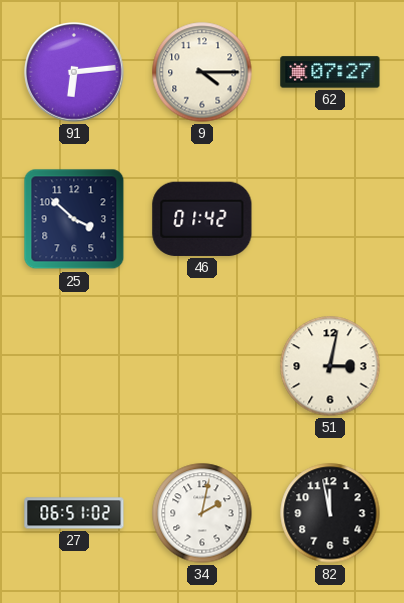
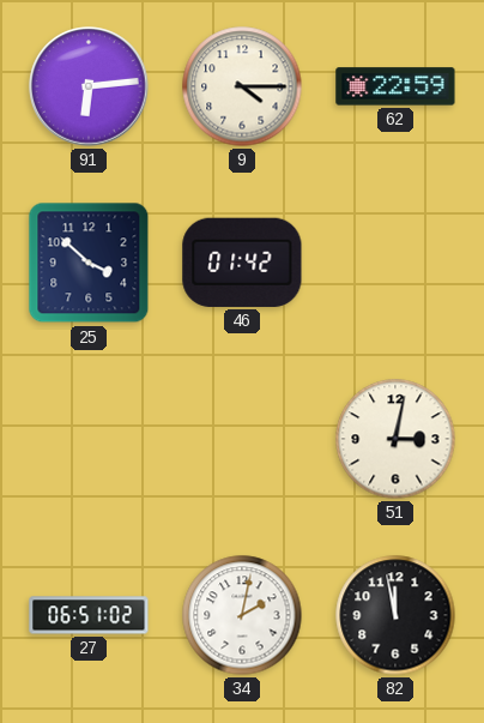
62: 07:27 -> 22:59 (395, 86)
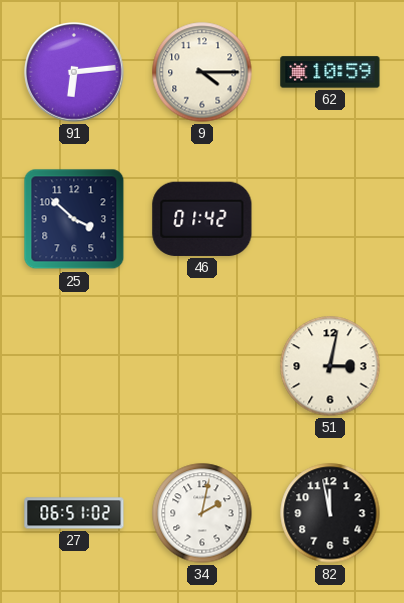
62: 22:59 -> 10:59 (330, 72)
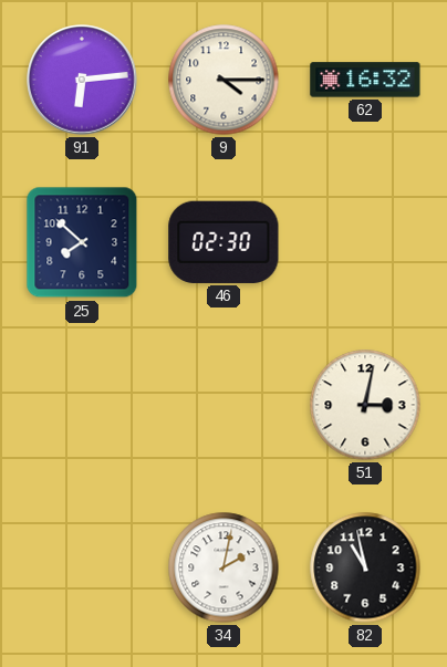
62: 10:59 -> 16:32 (365, 80)
25: 3:52 -> 7:52 (82, 242)
46: 01:42 -> 02:30 (224, 242)
27: 06:51 -> none (74, 513)
82: 11:58 -> 10:58 (365, 567)
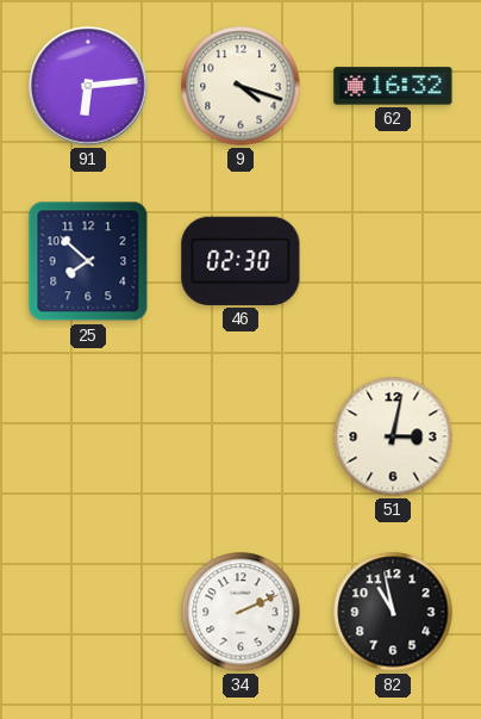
9: 4:15 -> 4:18 (240, 86)
34: 2:02 -> 2:11 (240, 612)
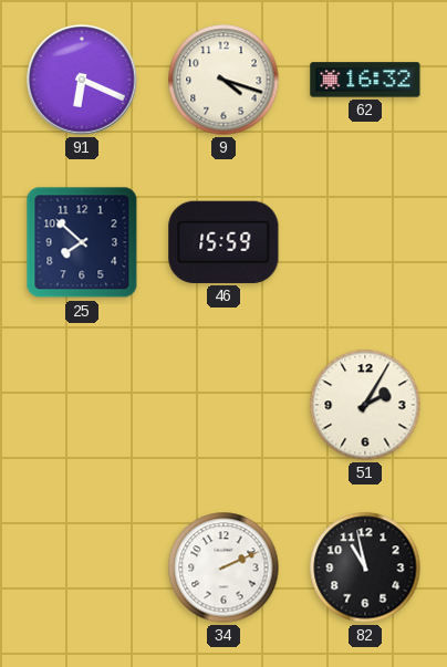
91: 6:14 -> 6:19 (82, 80)
46: 02:30 -> 15:59 (224, 242)
51: 3:02 -> 2:05 (365, 405)
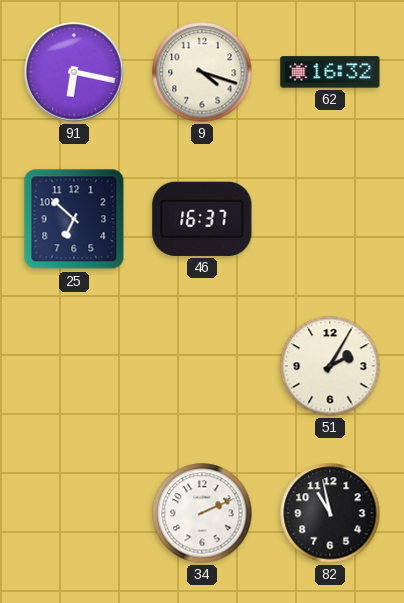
91: 6:19 -> 6:17 (74, 72)
25: 7:52 -> 6:52 (74, 219)
46: 15:59 -> 16:37 (202, 219)
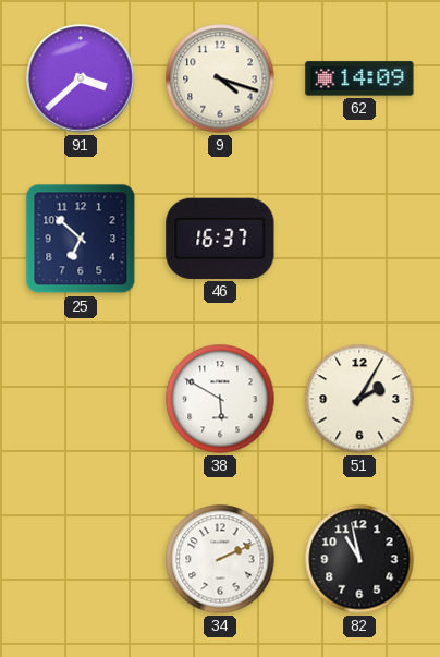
91: 6:17 -> 3:38 (81, 78)
62: 16:32 -> 14:09 (359, 78)
38: none -> 5:50 (220, 399)
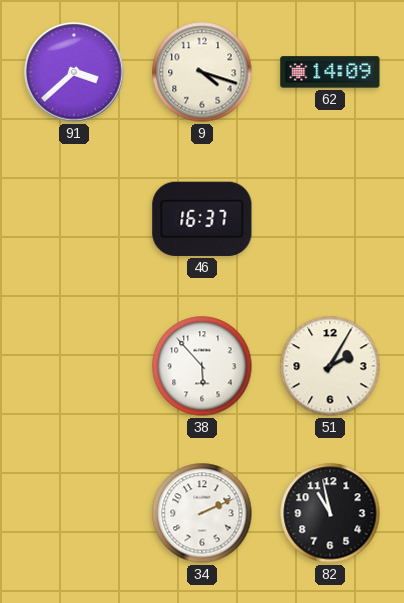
25: 6:52 -> none (81, 239)
38: 5:50 -> 5:53 (202, 366)
